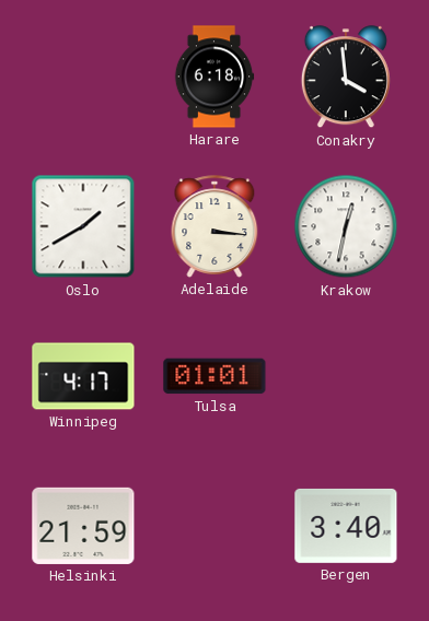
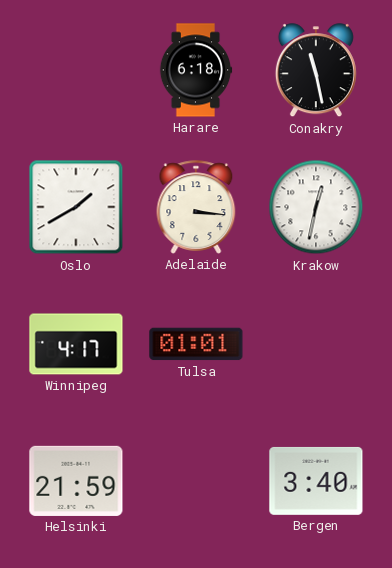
Conakry: 3:59 -> 11:28 (316, 71)
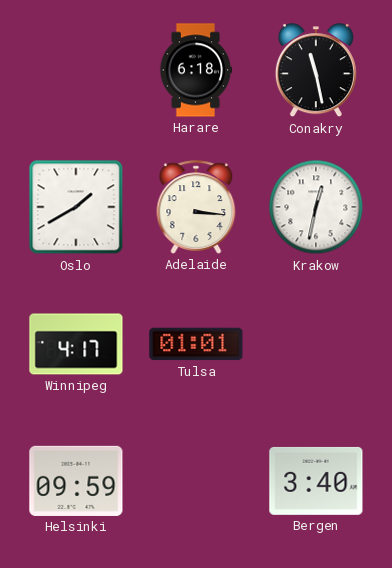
Helsinki: 21:59 -> 09:59 (76, 481)
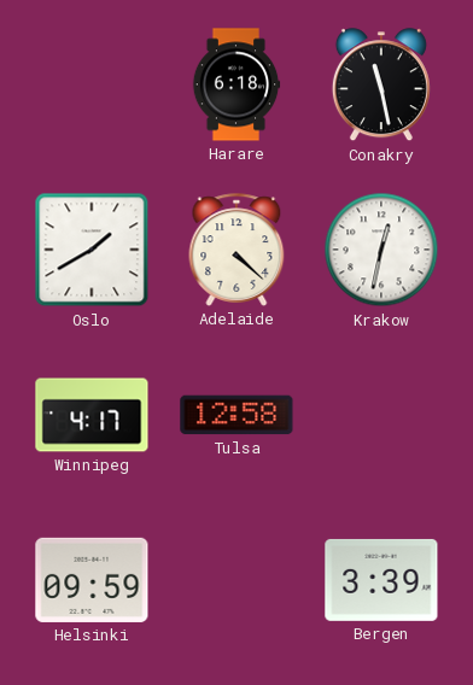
Adelaide: 3:16 -> 4:22 (237, 250)
Tulsa: 01:01 -> 12:58 (237, 415)
Bergen: 3:40 -> 3:39 (381, 580)
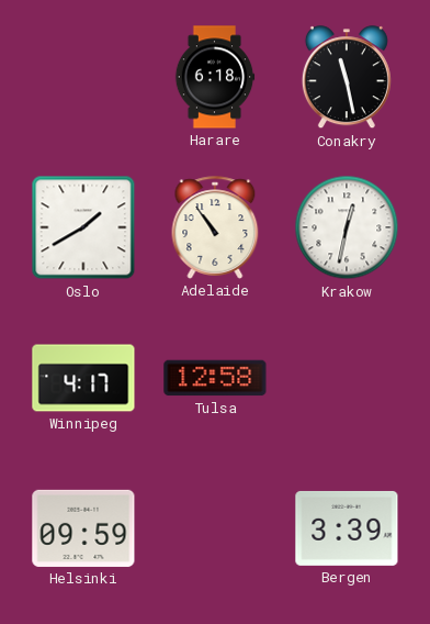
Adelaide: 4:22 -> 10:54 (215, 227)
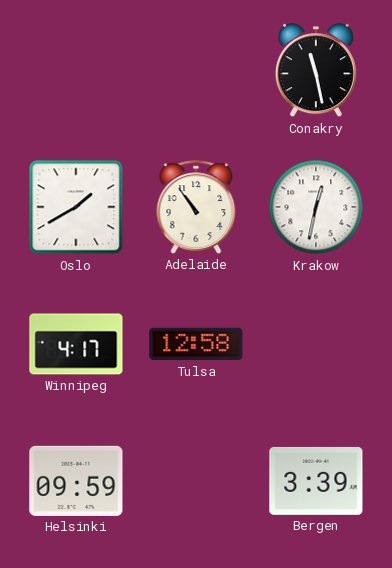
Harare: 6:18 -> none (215, 77)
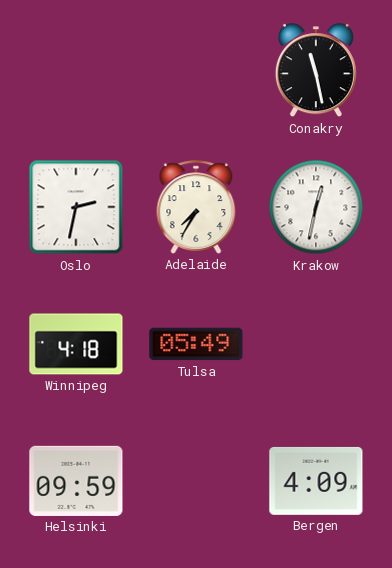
Oslo: 1:40 -> 2:32 (76, 207)
Adelaide: 10:54 -> 7:35 (196, 207)
Winnipeg: 4:17 -> 4:18 (76, 344)
Tulsa: 12:58 -> 05:49 (196, 344)
Bergen: 3:39 -> 4:09 (316, 481)
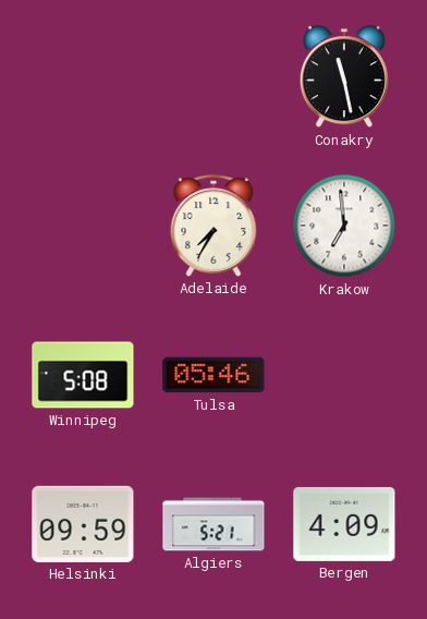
Oslo: 2:32 -> none (76, 207)
Krakow: 12:32 -> 6:59 (344, 226)
Winnipeg: 4:18 -> 5:08 (83, 375)
Tulsa: 05:49 -> 05:46 (213, 375)
Algiers: none -> 5:21 (213, 524)
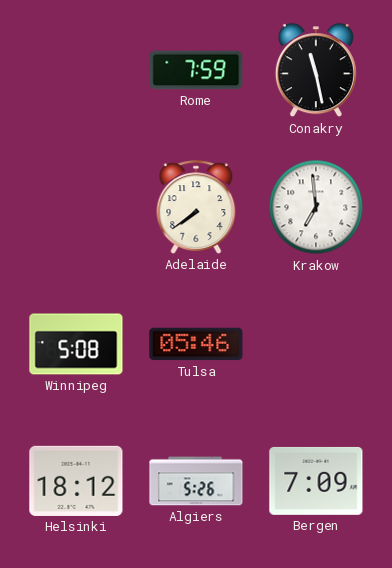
Rome: none -> 7:59 (196, 70)
Adelaide: 7:35 -> 7:39 (196, 207)
Helsinki: 09:59 -> 18:12 (76, 481)
Algiers: 5:21 -> 5:26 (196, 481)
Bergen: 4:09 -> 7:09 (316, 481)
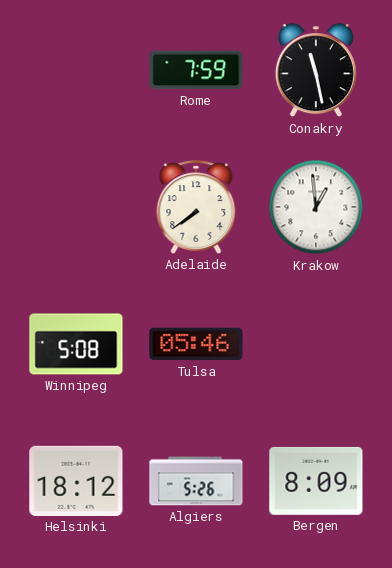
Krakow: 6:59 -> 12:59 (316, 207)
Bergen: 7:09 -> 8:09 (316, 481)
